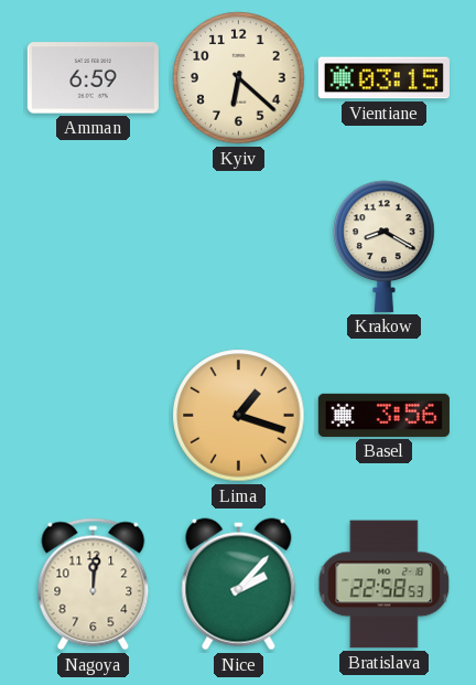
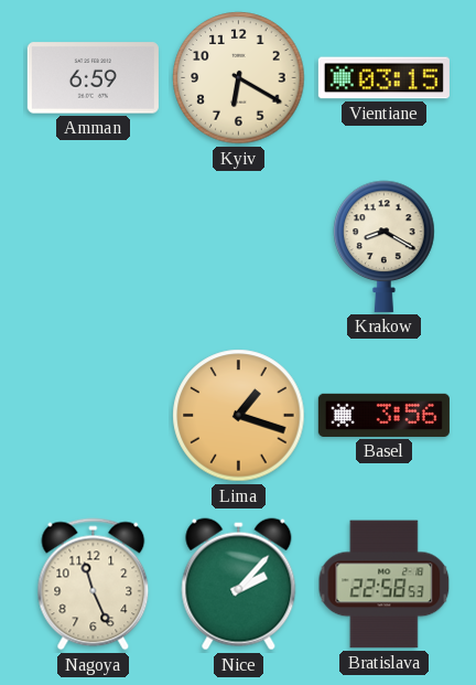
Kyiv: 6:22 -> 6:20 (239, 78)
Nagoya: 12:01 -> 11:26 (94, 585)
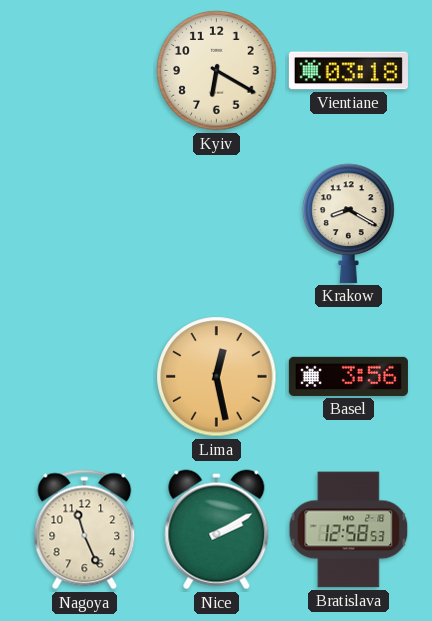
Amman: 6:59 -> none (93, 78)
Vientiane: 03:15 -> 03:18 (348, 71)
Lima: 1:18 -> 12:28 (217, 377)
Nice: 2:07 -> 2:10 (217, 530)
Bratislava: 22:58 -> 12:58 (349, 530)
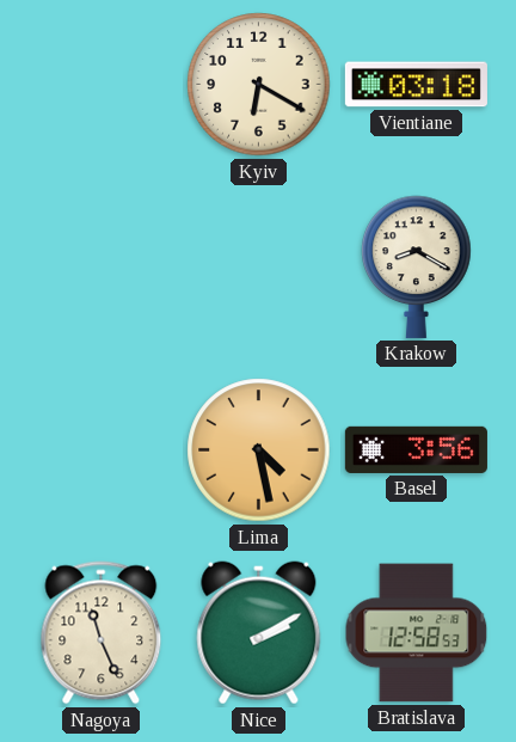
Lima: 12:28 -> 4:28 (259, 450)
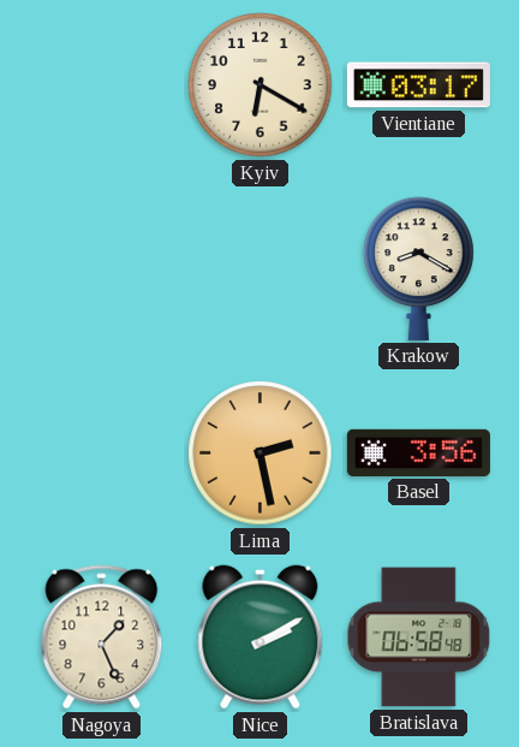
Vientiane: 03:18 -> 03:17 (418, 85)
Lima: 4:28 -> 2:28 (261, 453)
Nagoya: 11:26 -> 1:26 (102, 638)
Bratislava: 12:58 -> 06:58 (419, 638)
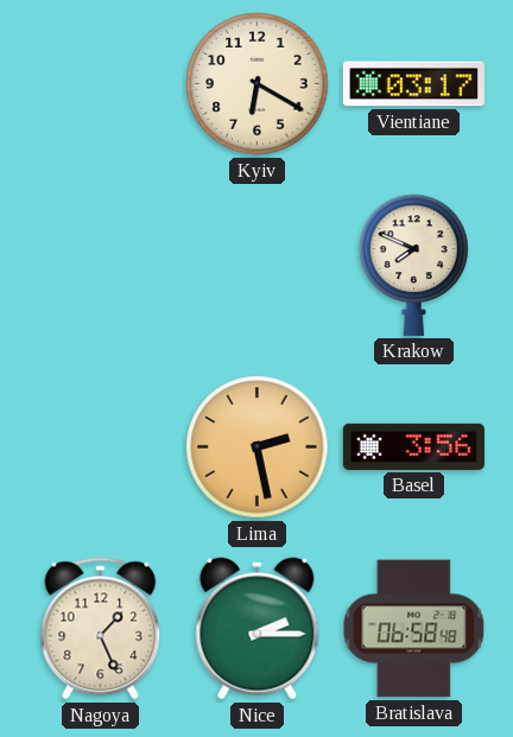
Krakow: 8:20 -> 7:49 (414, 265)
Nice: 2:10 -> 2:15 (258, 629)
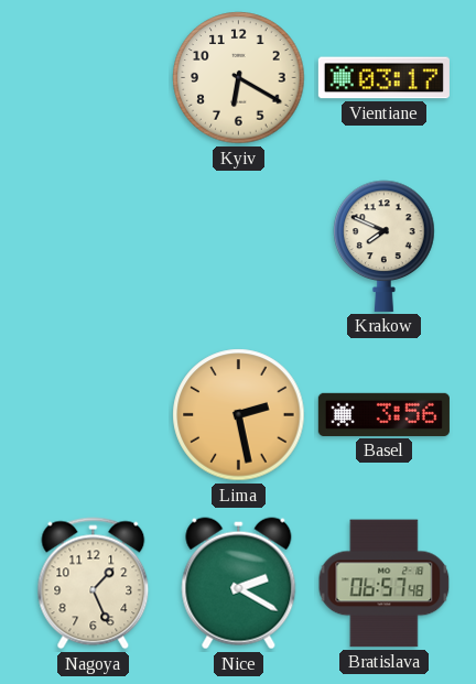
Nice: 2:15 -> 2:20 (239, 584)
Bratislava: 06:58 -> 06:57 (385, 584)
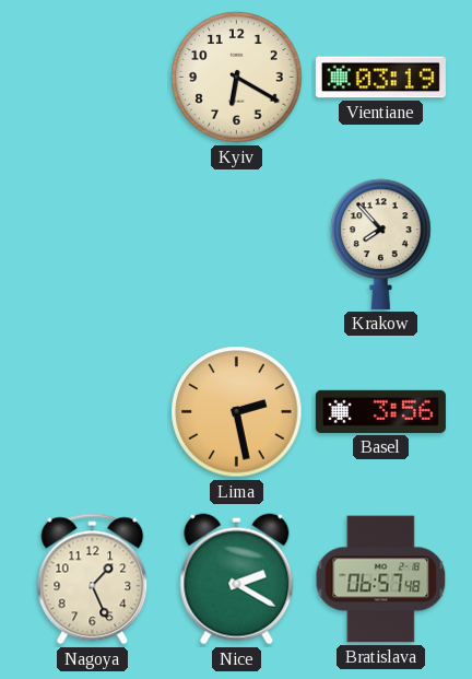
Vientiane: 03:17 -> 03:19 (380, 78)
Krakow: 7:49 -> 7:53 (381, 244)
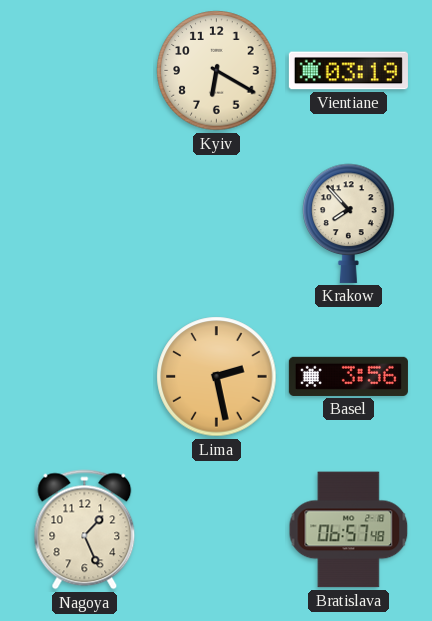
Nice: 2:20 -> none (237, 580)
